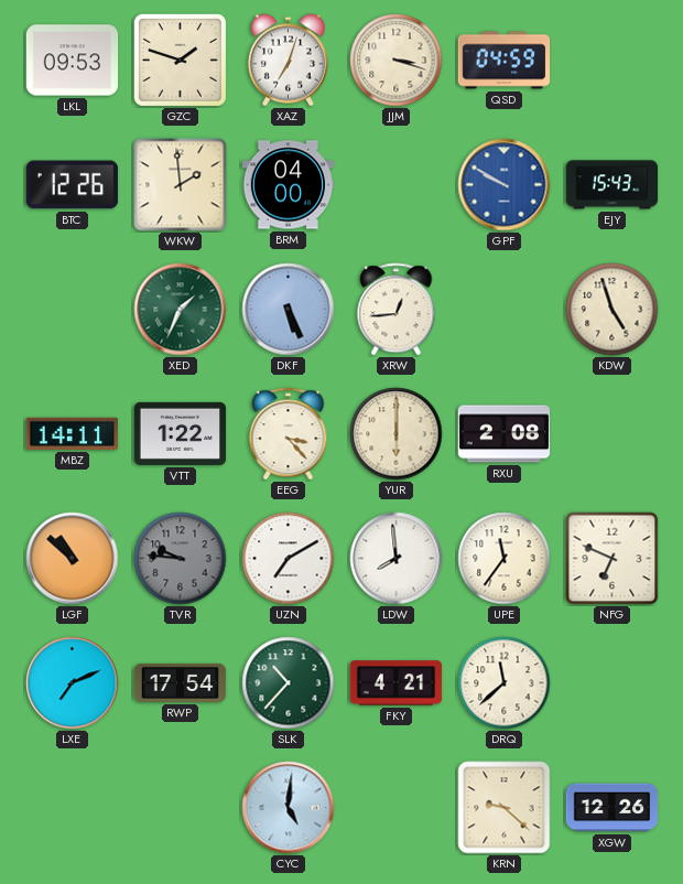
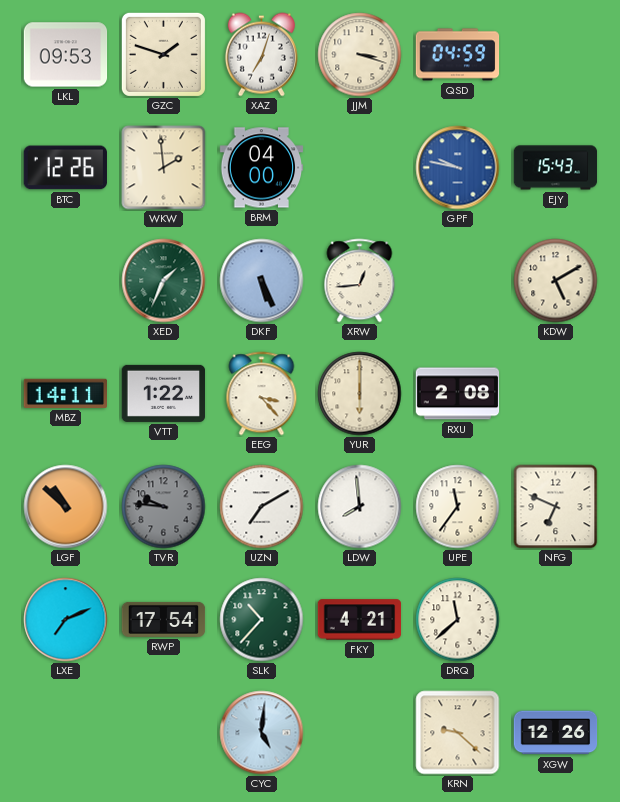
GPF: 9:50 -> 9:47 (458, 168)
KDW: 4:57 -> 5:10 (556, 281)
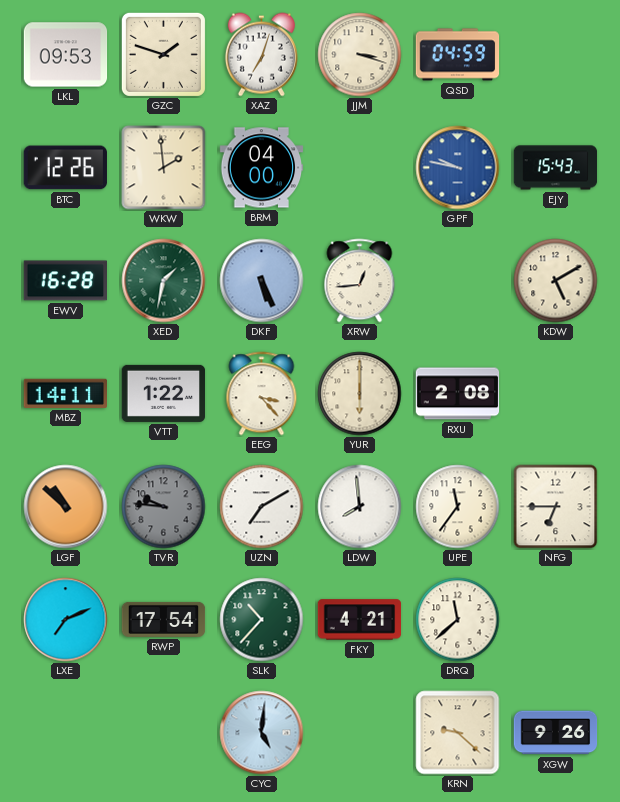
EWV: none -> 16:28 (65, 281)
XED: 1:34 -> 1:32 (164, 281)
NFG: 6:49 -> 6:45 (556, 507)
XGW: 12:26 -> 9:26 (556, 733)
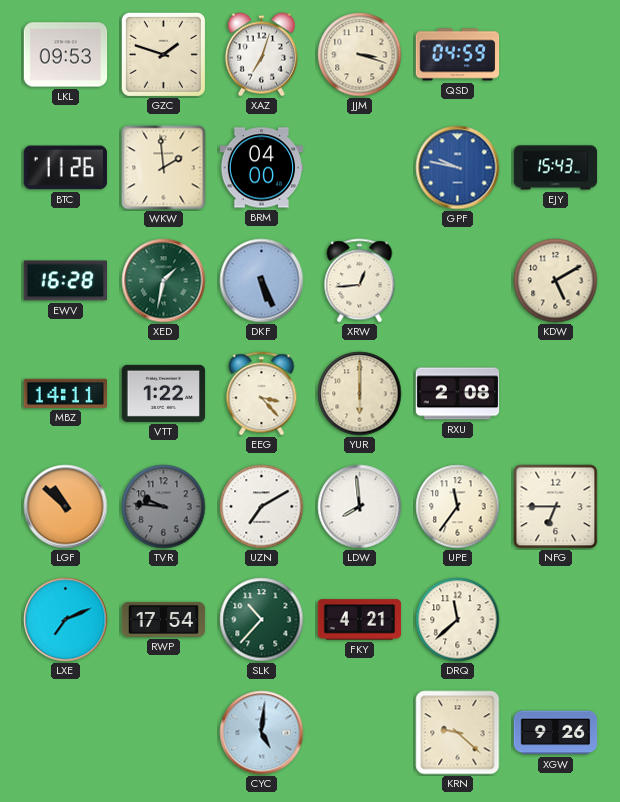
BTC: 12:26 -> 11:26 (65, 168)
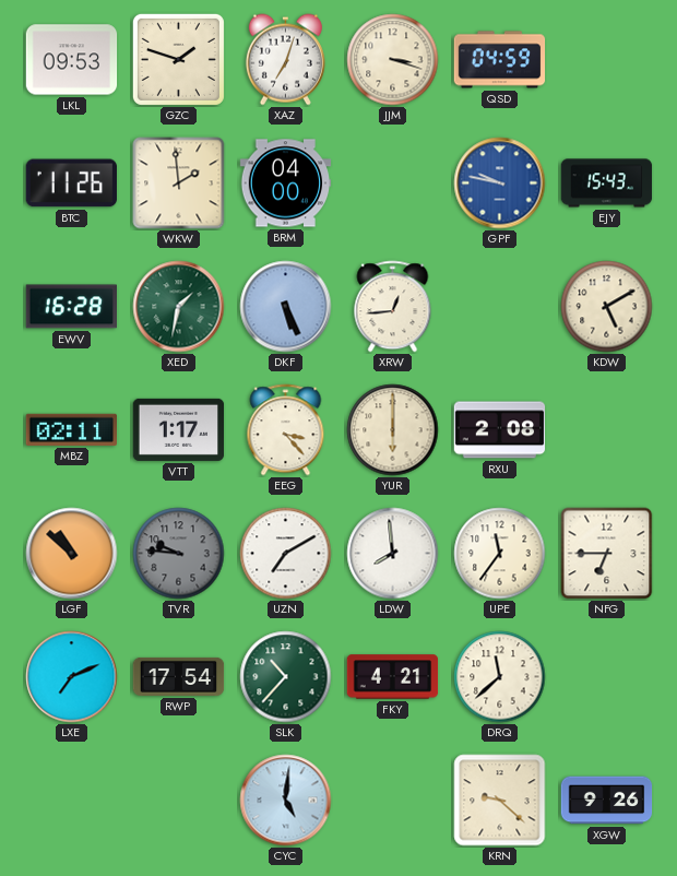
MBZ: 14:11 -> 02:11 (72, 429)
VTT: 1:22 -> 1:17 (179, 429)
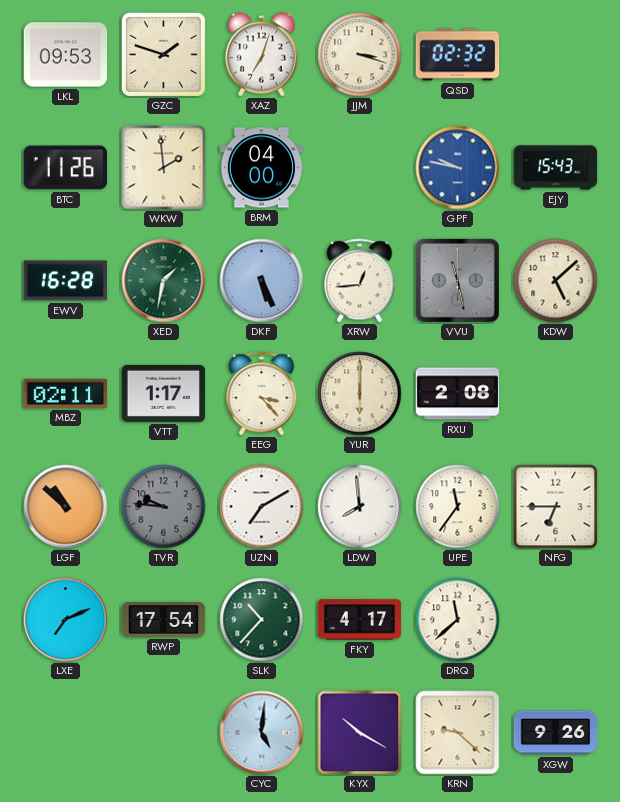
QSD: 04:59 -> 02:32 (458, 55)
VVU: none -> 11:28 (457, 280)
KDW: 5:10 -> 5:08 (556, 281)
FKY: 4:21 -> 4:17 (360, 620)
KYX: none -> 10:20 (360, 733)
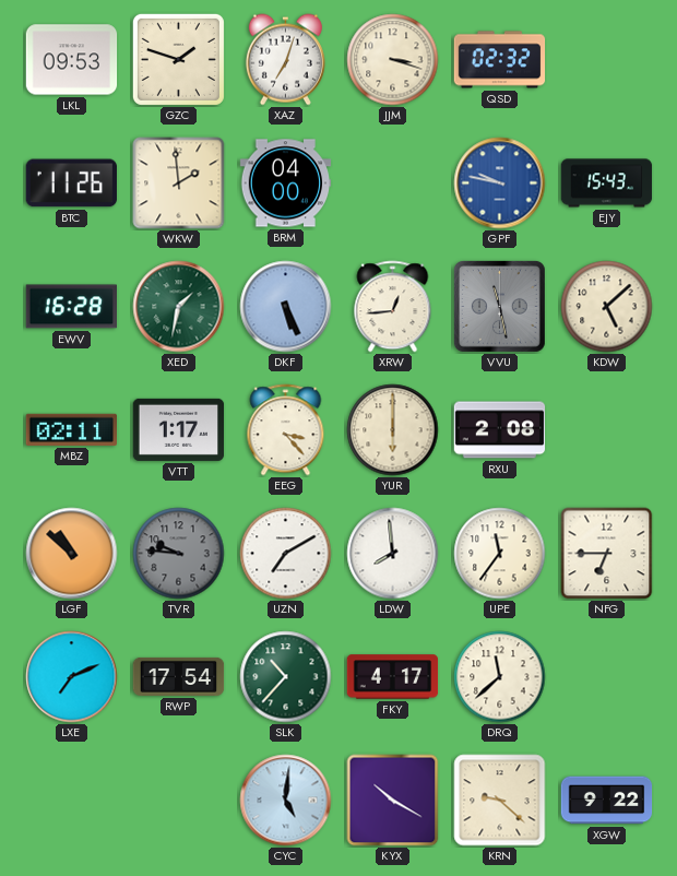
XGW: 9:26 -> 9:22 (607, 801)
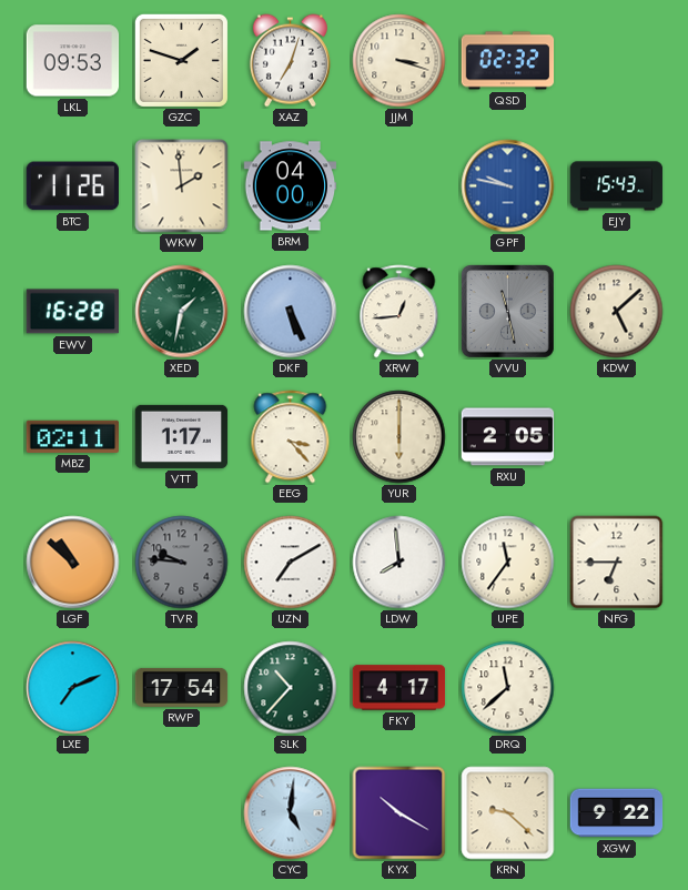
RXU: 2:08 -> 2:05 (508, 437)
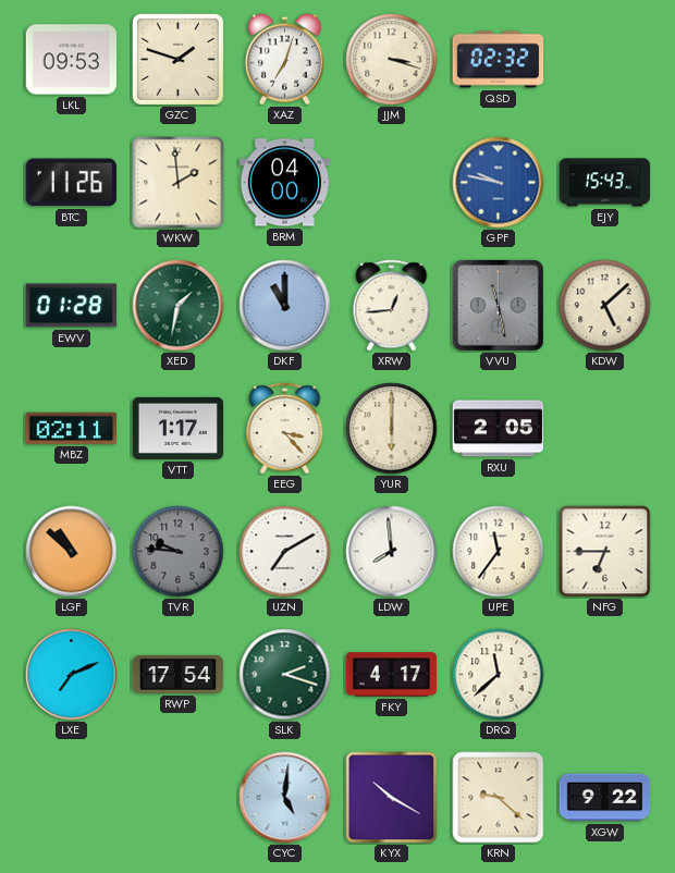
EWV: 16:28 -> 01:28 (71, 306)
DKF: 5:26 -> 11:00 (285, 306)
SLK: 10:37 -> 2:18 (285, 675)
